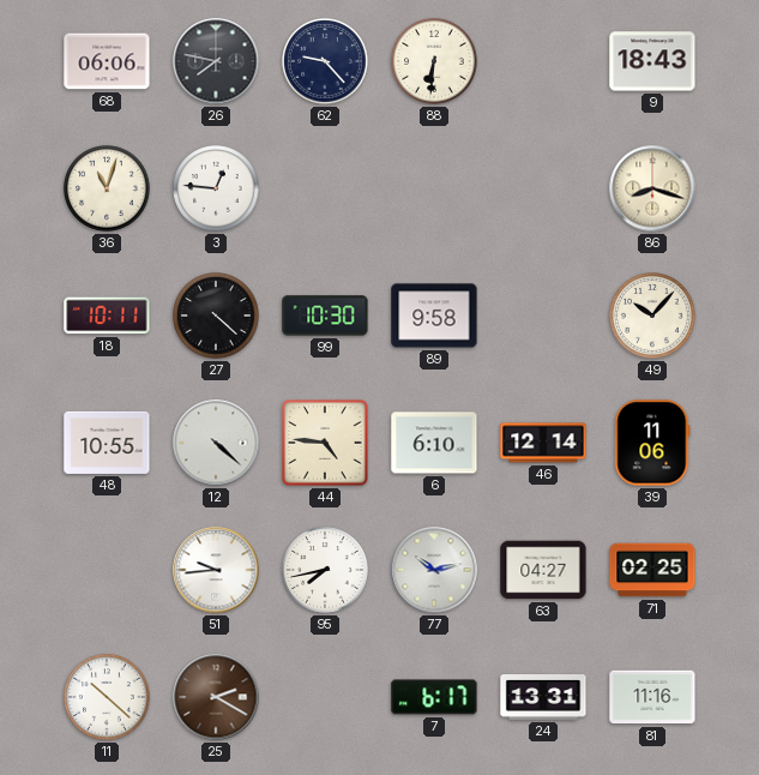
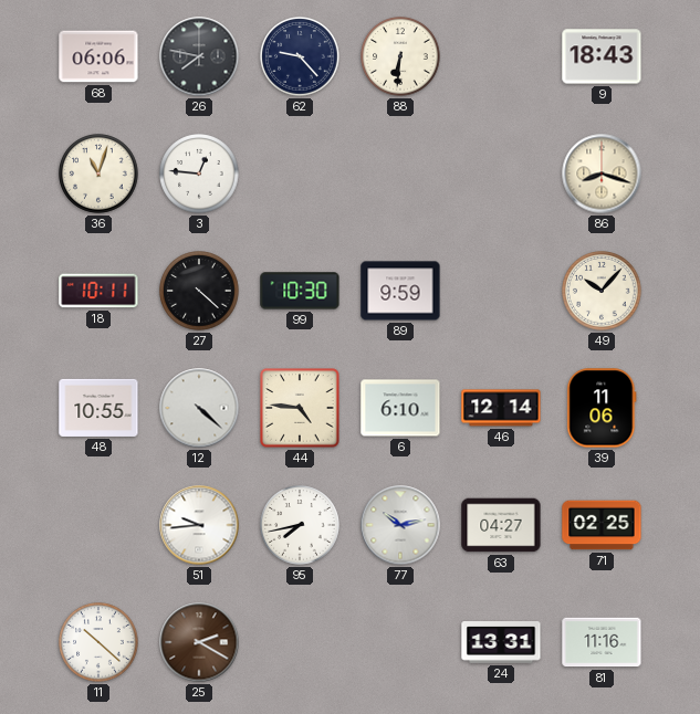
89: 9:58 -> 9:59 (400, 291)
7: 6:17 -> none (434, 697)
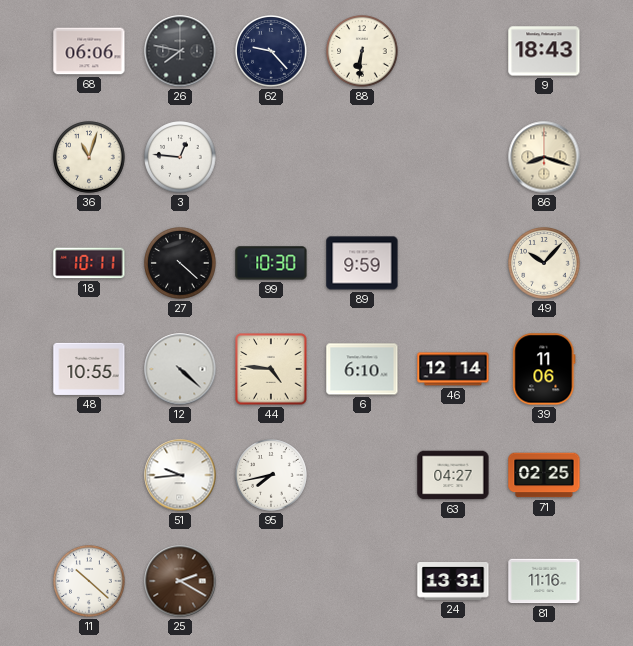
77: 10:13 -> none (400, 525)
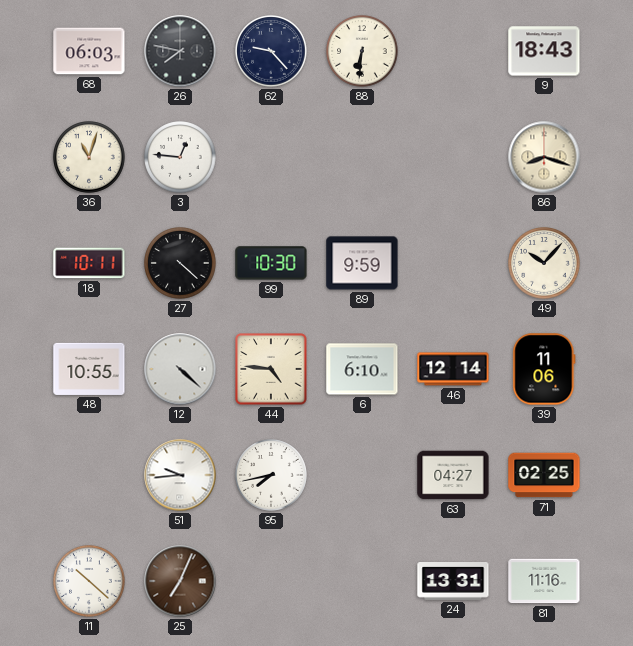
68: 06:06 -> 06:03 (89, 51)
25: 2:20 -> 7:04 (180, 581)
